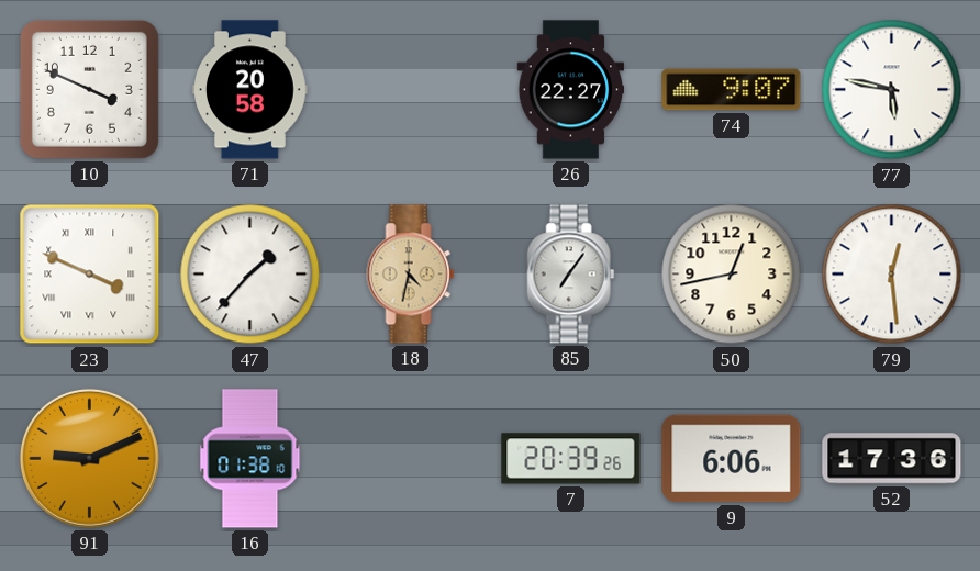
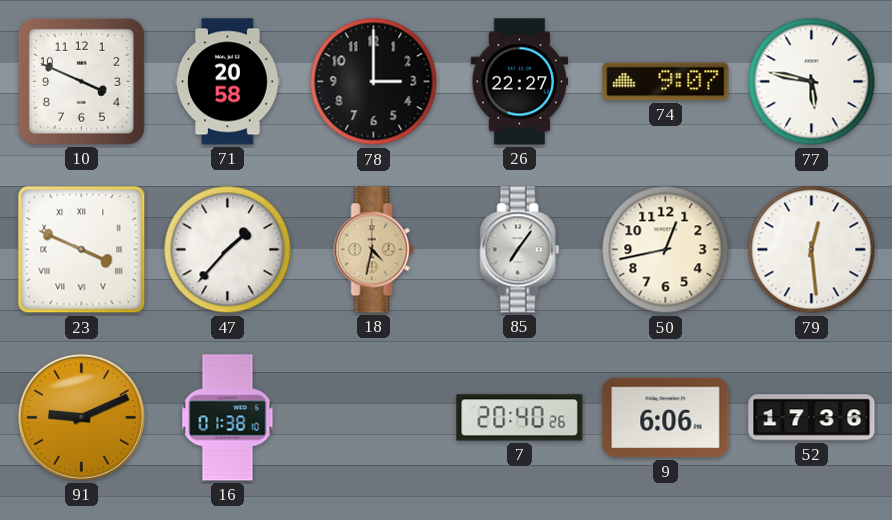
78: none -> 3:00 (374, 82)
7: 20:39 -> 20:40 (520, 418)
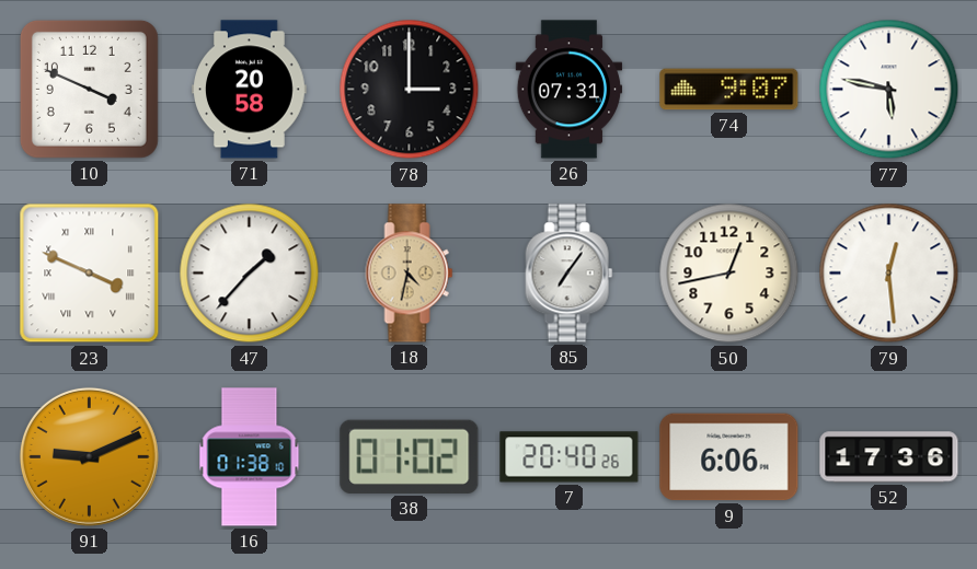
26: 22:27 -> 07:31 (570, 90)
38: none -> 01:02 (410, 456)
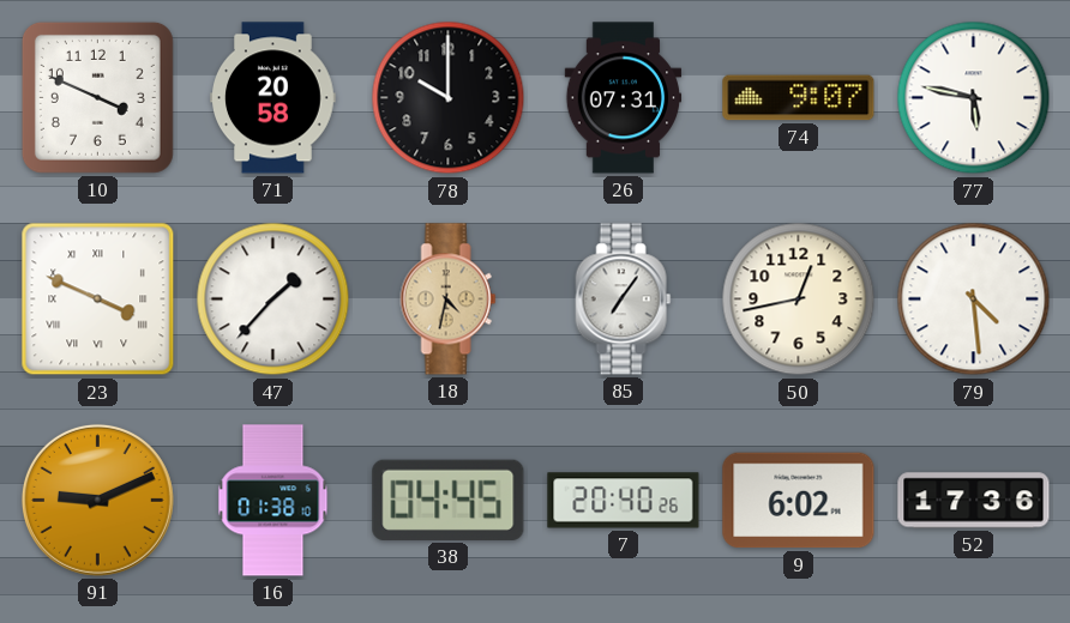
78: 3:00 -> 10:00 (449, 98)
79: 12:29 -> 4:29 (974, 300)
38: 01:02 -> 04:45 (449, 500)
9: 6:06 -> 6:02 (799, 501)
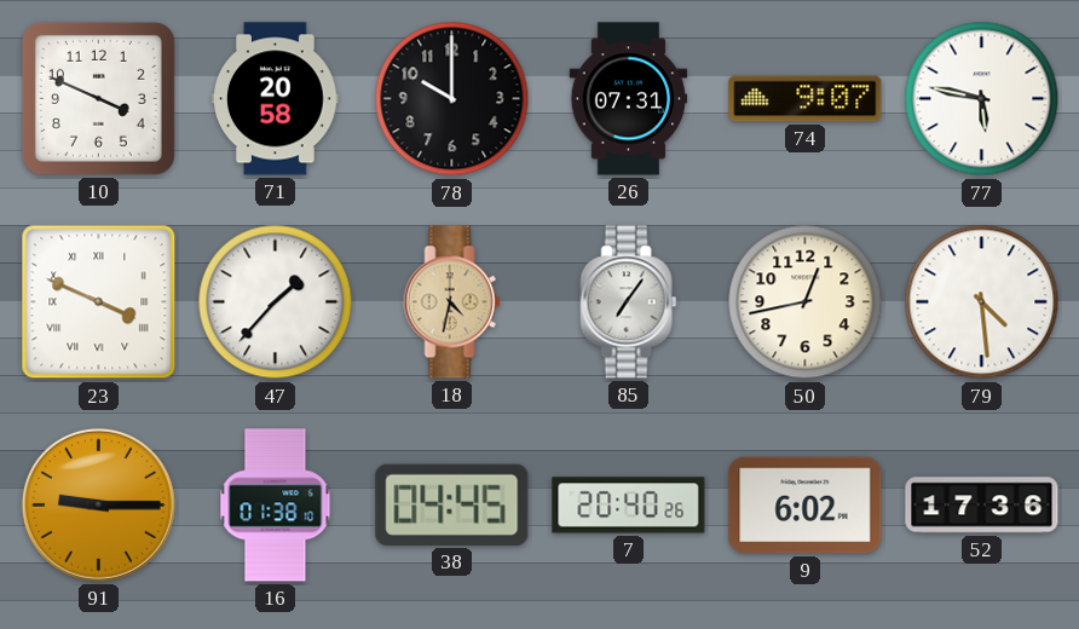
91: 9:11 -> 9:15 (98, 504)
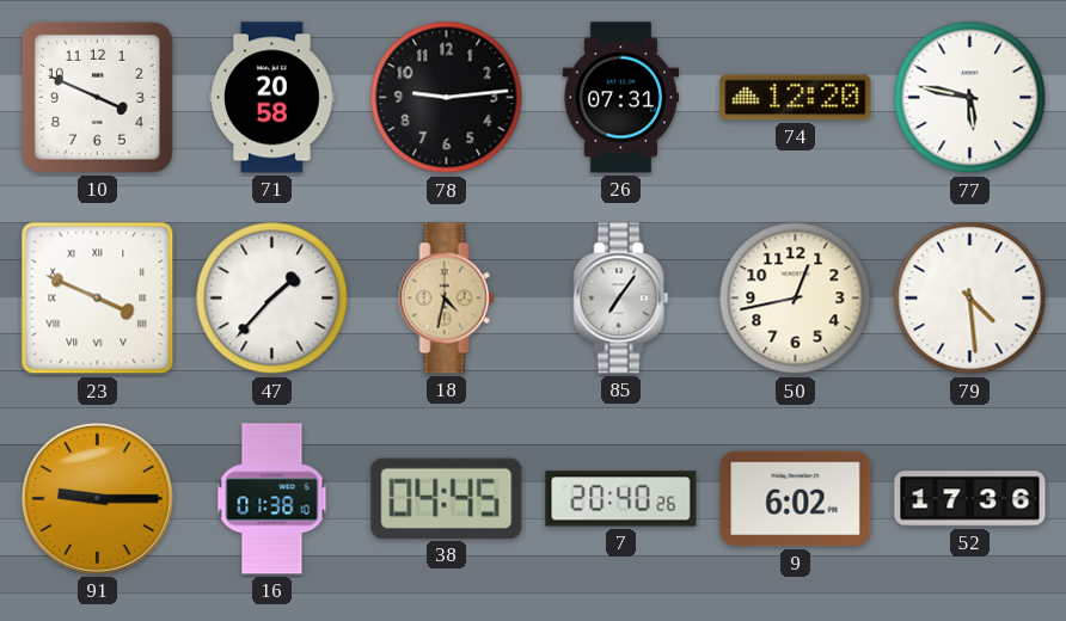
78: 10:00 -> 9:14 (447, 98)
74: 9:07 -> 12:20 (796, 98)
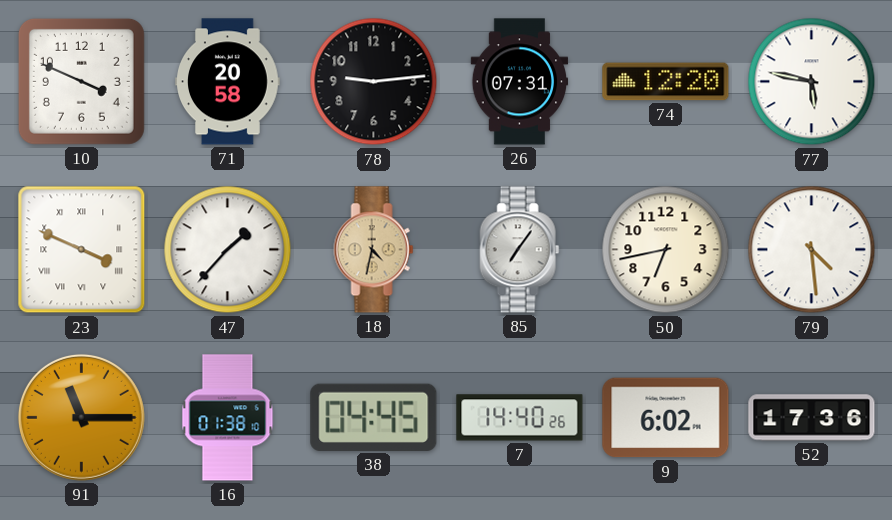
50: 12:43 -> 6:43 (666, 250)
91: 9:15 -> 11:15 (81, 417)
7: 20:40 -> 14:40 (520, 418)
